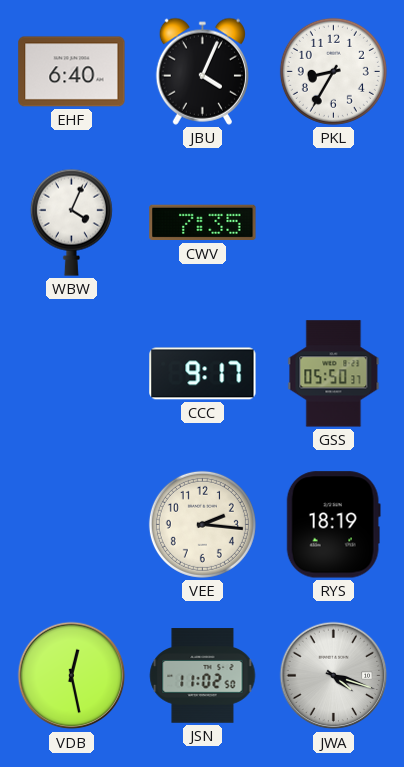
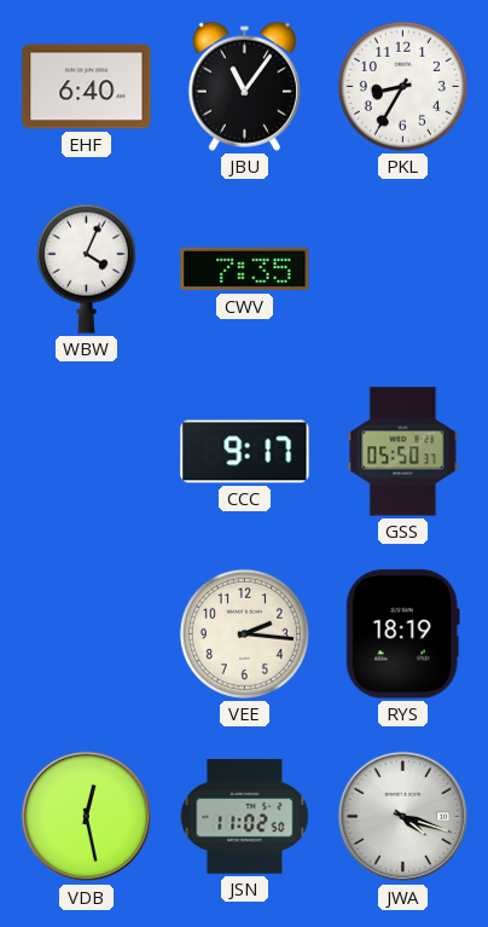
JBU: 4:04 -> 11:06 (244, 86)
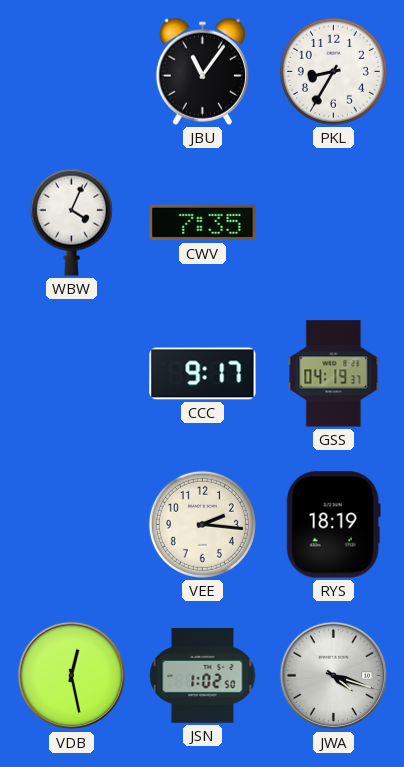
EHF: 6:40 -> none (87, 87)
GSS: 05:50 -> 04:19 (334, 374)
JSN: 11:02 -> 1:02 (203, 676)
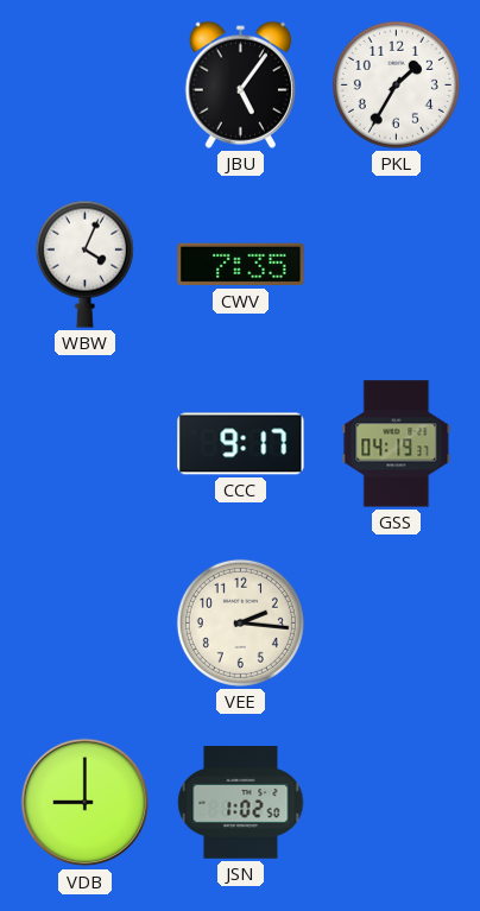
JBU: 11:06 -> 5:06 (240, 84)
PKL: 8:35 -> 1:35 (396, 84)
RYS: 18:19 -> none (333, 525)
VDB: 12:28 -> 9:00 (86, 803)
JWA: 4:18 -> none (334, 676)
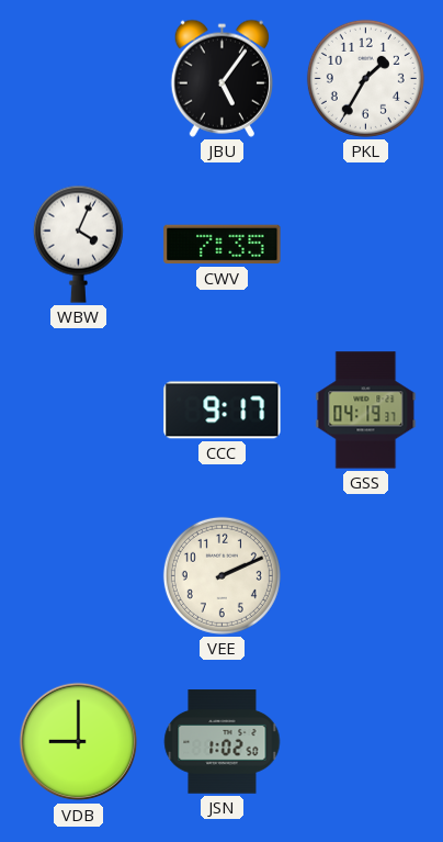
VEE: 2:16 -> 2:11 (222, 575)
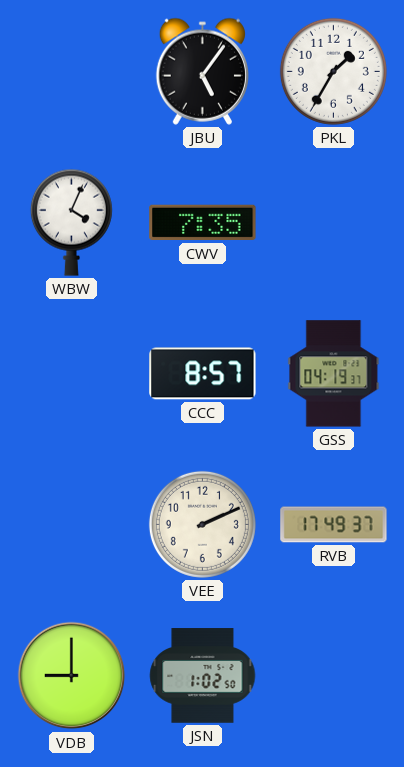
CCC: 9:17 -> 8:57 (203, 374)
RVB: none -> 17:49 (334, 525)
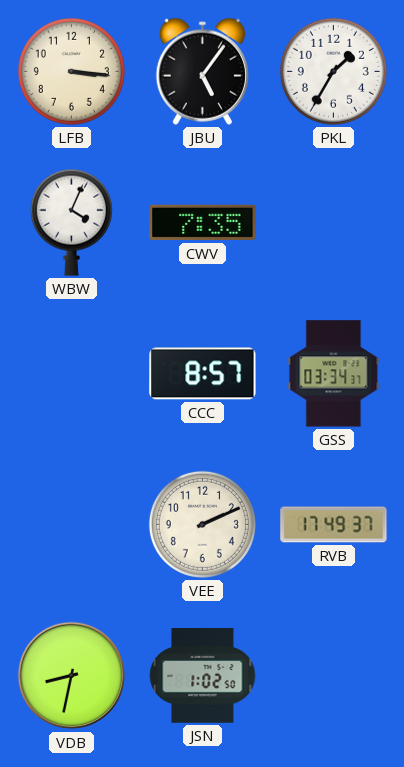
LFB: none -> 3:16 (71, 71)
GSS: 04:19 -> 03:34 (334, 374)
VDB: 9:00 -> 8:32 (72, 676)
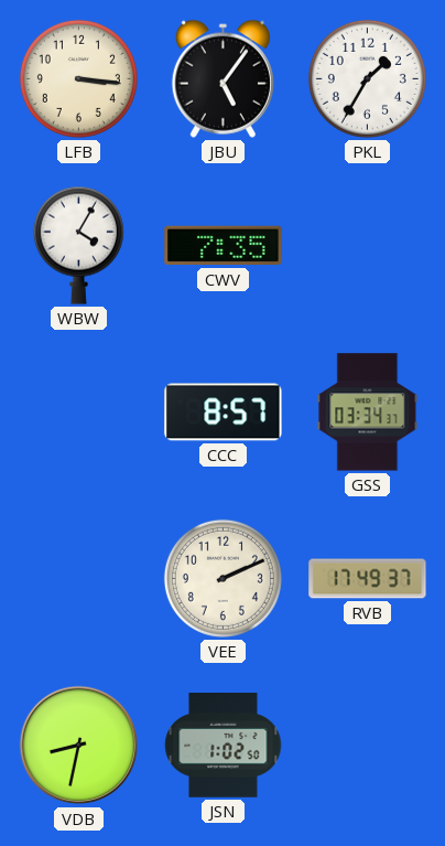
WBW: 4:04 -> 4:05 (78, 245)
